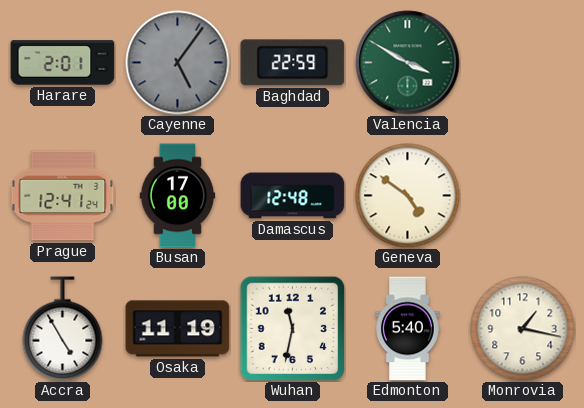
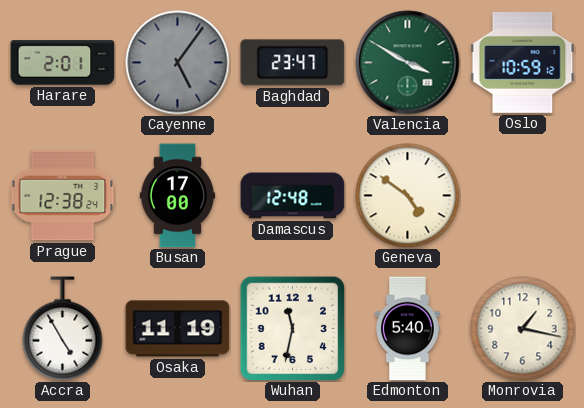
Baghdad: 22:59 -> 23:47 (293, 63)
Oslo: none -> 10:59 (523, 63)
Prague: 12:41 -> 12:38 (63, 196)
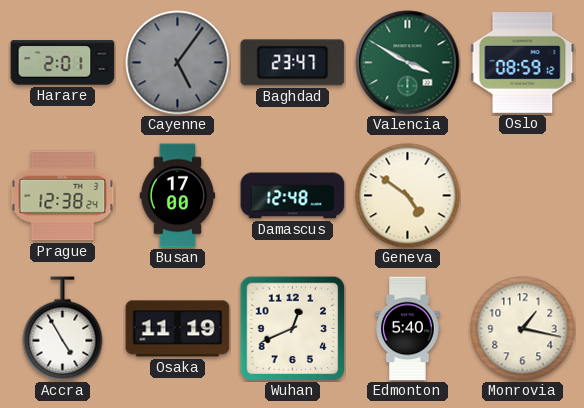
Oslo: 10:59 -> 08:59 (523, 63)
Wuhan: 11:32 -> 12:41 (292, 328)
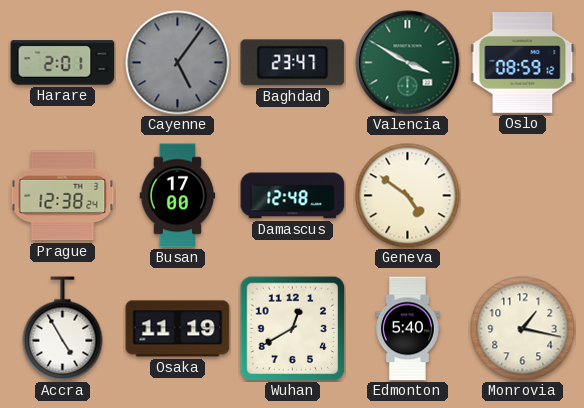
Wuhan: 12:41 -> 12:40 (292, 328)
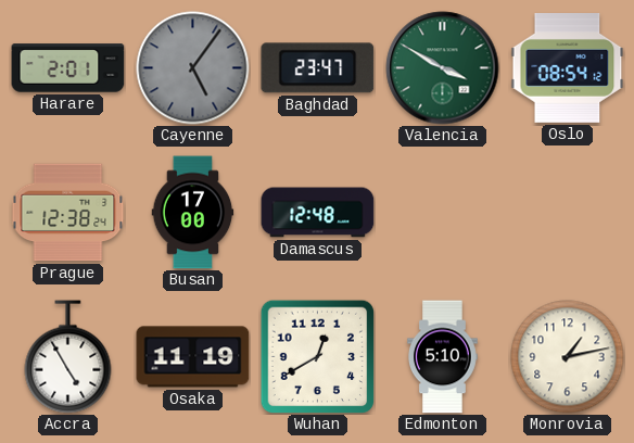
Oslo: 08:59 -> 08:54 (568, 68)
Geneva: 4:51 -> none (408, 196)
Edmonton: 5:40 -> 5:10 (443, 357)
Monrovia: 1:17 -> 1:13 (568, 357)
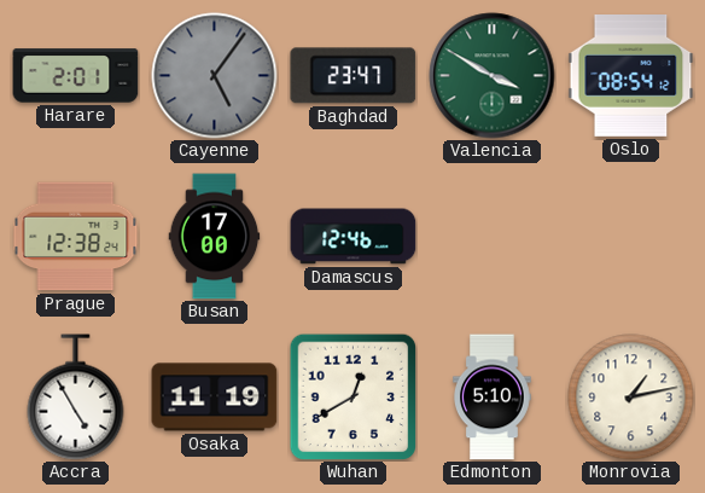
Damascus: 12:48 -> 12:46 (354, 237)
